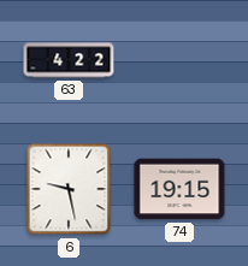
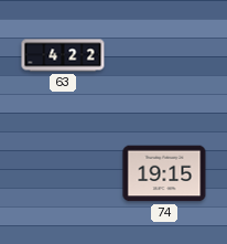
6: 9:28 -> none (69, 189)
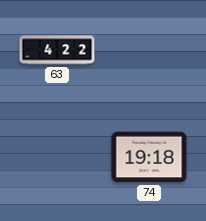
74: 19:15 -> 19:18 (149, 157)
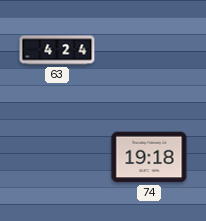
63: 4:22 -> 4:24 (57, 50)
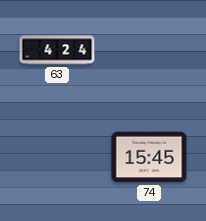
74: 19:18 -> 15:45 (149, 157)
